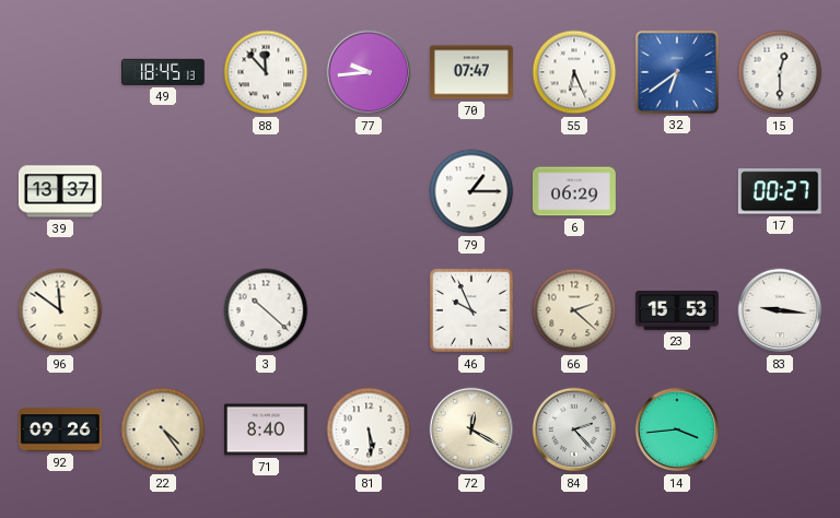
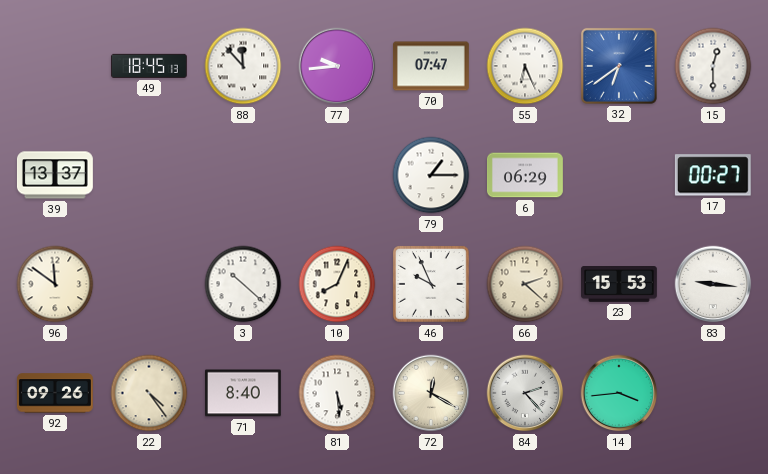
10: none -> 8:04 (337, 284)
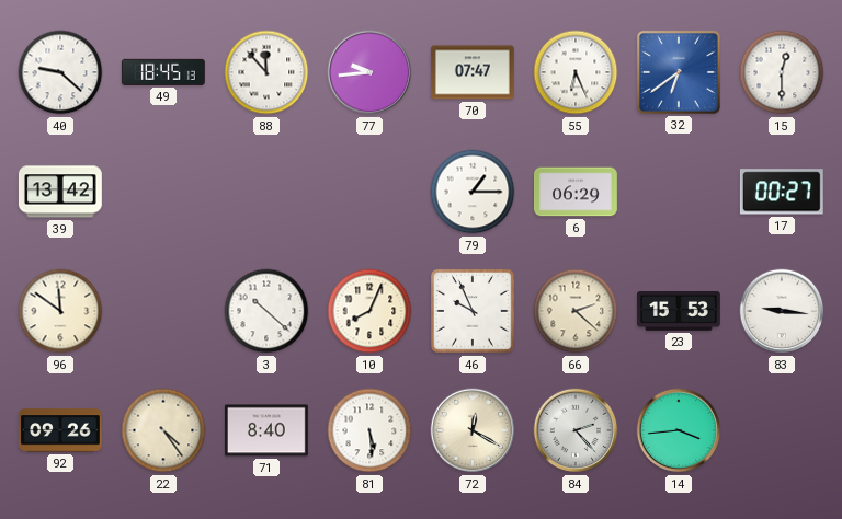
40: none -> 9:22 (60, 72)
39: 13:37 -> 13:42 (60, 192)
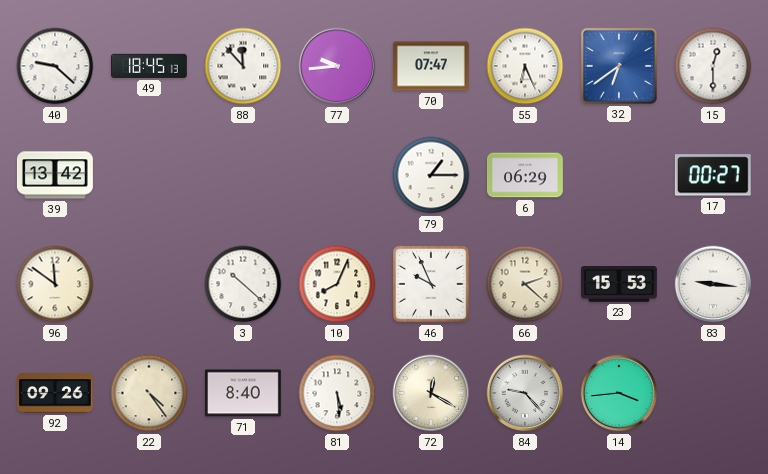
84: 2:23 -> 9:23 (525, 393)
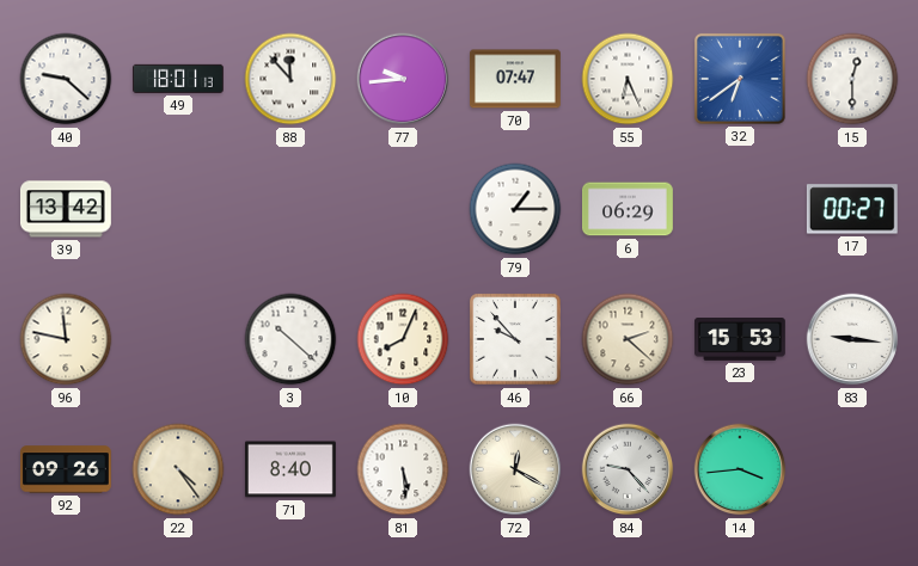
49: 18:45 -> 18:01 (178, 79)
96: 11:51 -> 11:47 (66, 339)
46: 9:56 -> 9:53 (515, 339)
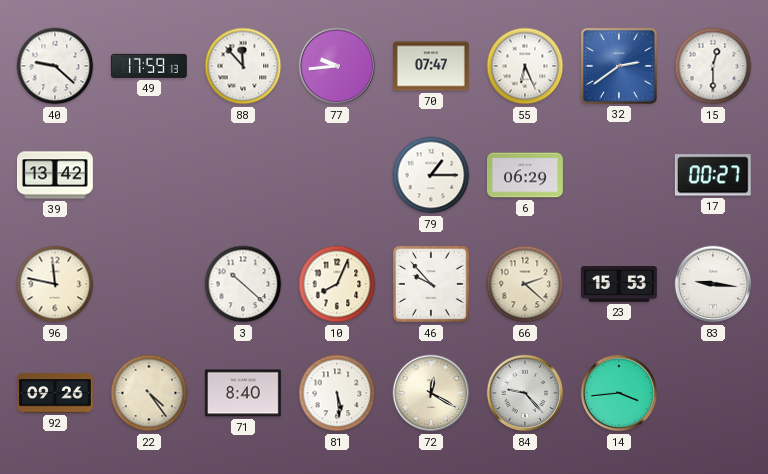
49: 18:01 -> 17:59 (149, 66)
32: 6:39 -> 2:39 (619, 66)
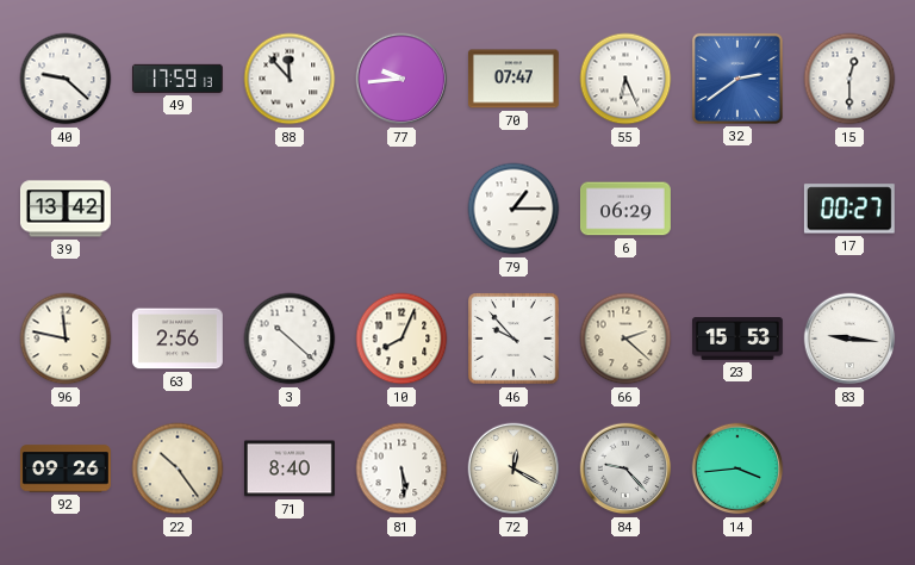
63: none -> 2:56 (178, 339)
22: 4:24 -> 10:24 (178, 468)
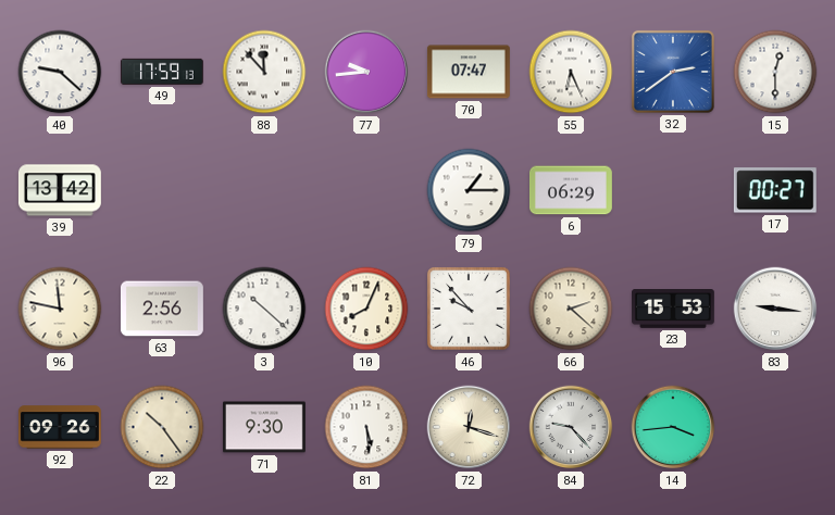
71: 8:40 -> 9:30 (264, 427)
72: 12:20 -> 12:18 (469, 427)
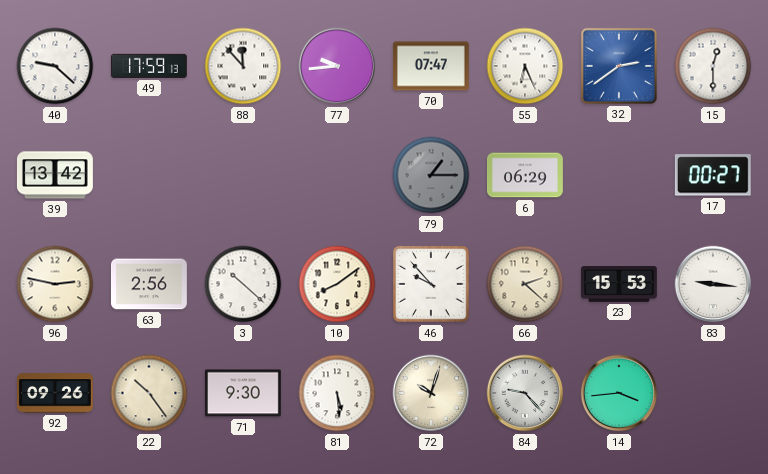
79 dial: white -> grey (431, 175)
96: 11:47 -> 2:47 (55, 284)
10: 8:04 -> 8:09 (337, 284)
72: 12:18 -> 10:03 (431, 393)
